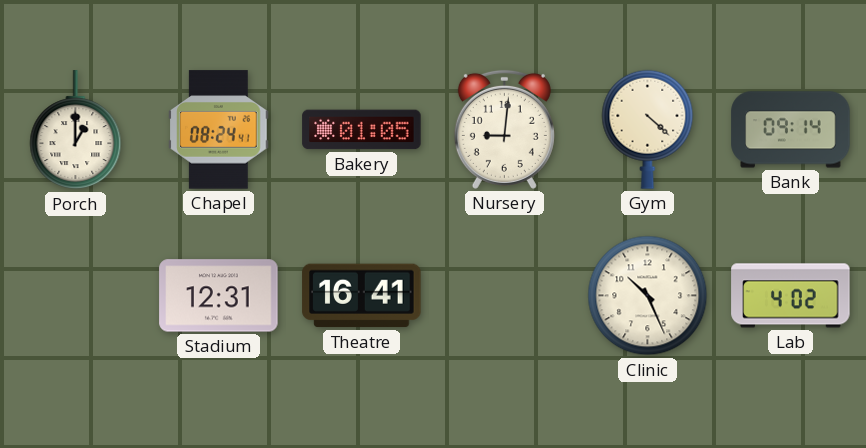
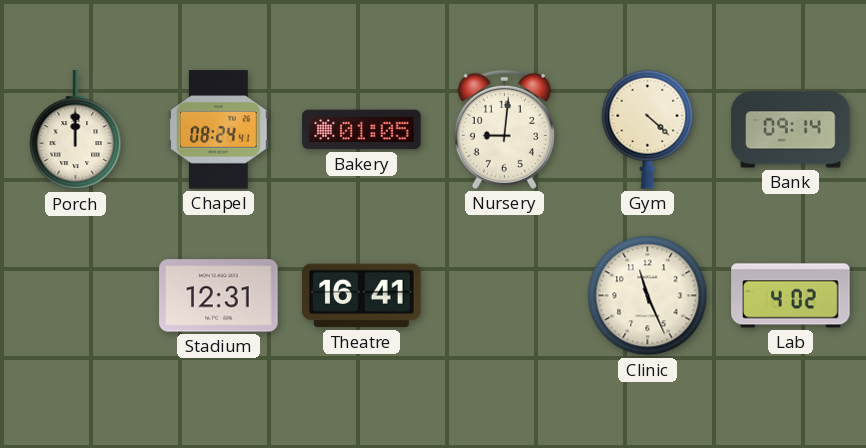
Porch: 1:00 -> 12:00 (76, 130)
Clinic: 10:26 -> 11:26 (648, 296)
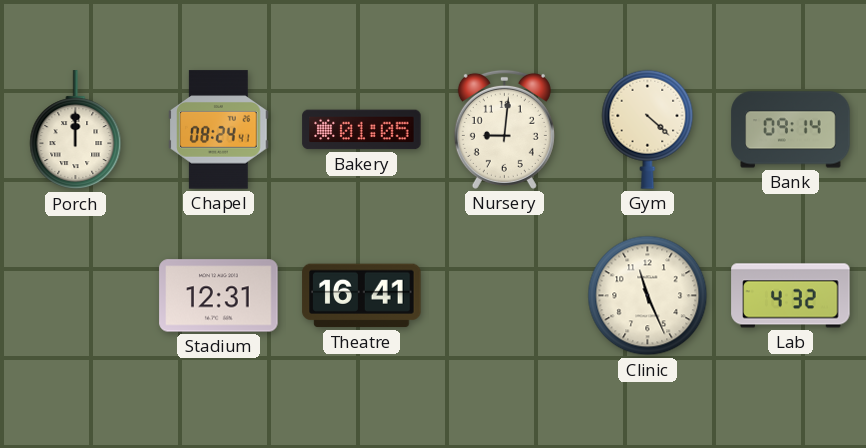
Lab: 4:02 -> 4:32 (791, 296)
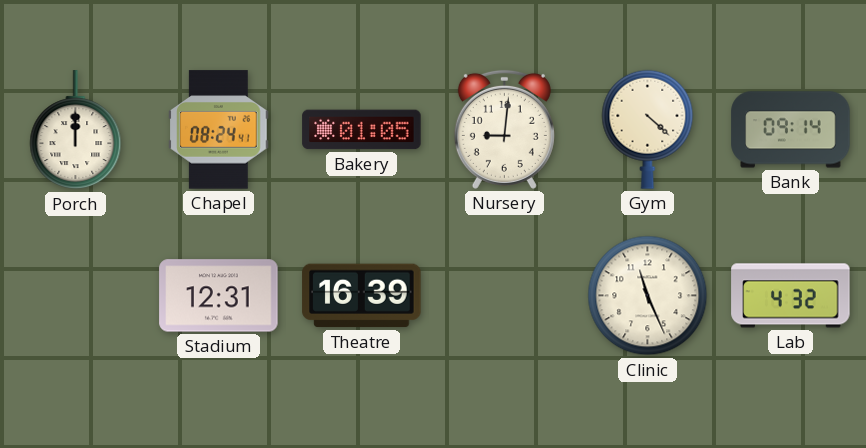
Theatre: 16:41 -> 16:39 (362, 296)
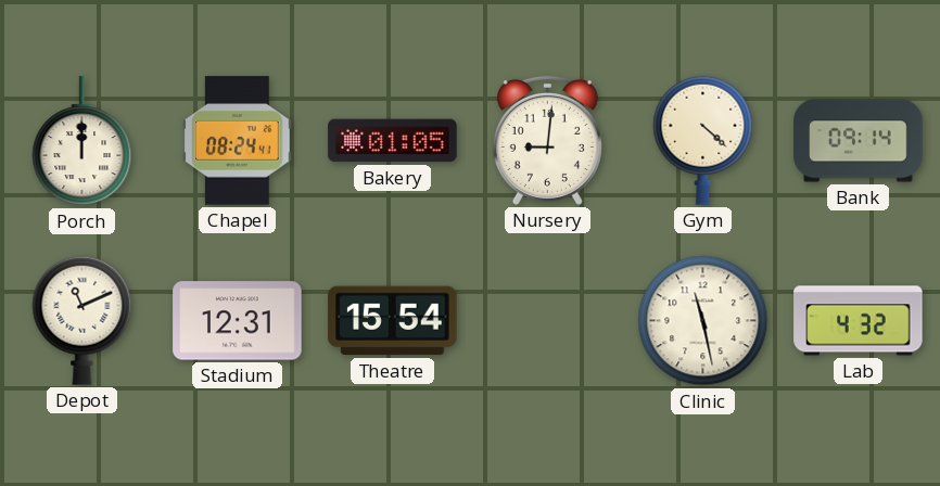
Depot: none -> 11:11 (82, 320)
Theatre: 16:39 -> 15:54 (393, 321)
Clinic: 11:26 -> 11:28 (703, 321)
